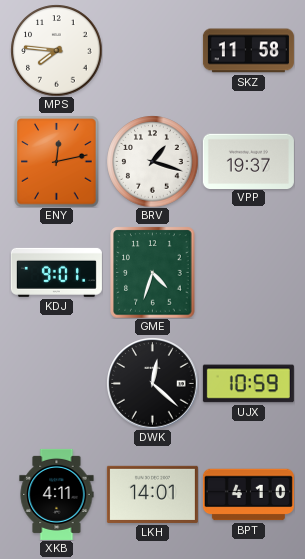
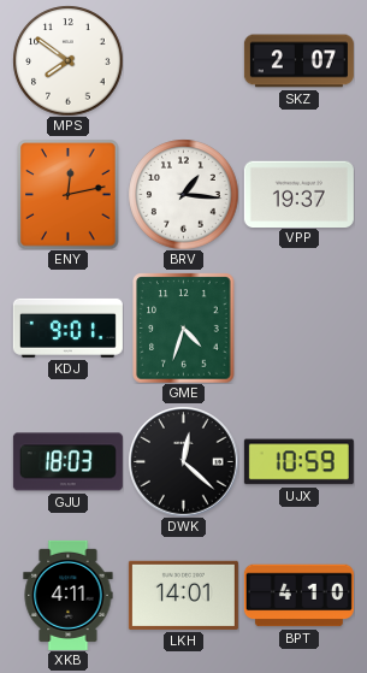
MPS: 7:46 -> 7:51 (67, 60)
SKZ: 11:58 -> 2:07 (298, 61)
BRV: 1:18 -> 1:16 (183, 194)
GJU: none -> 18:03 (67, 462)
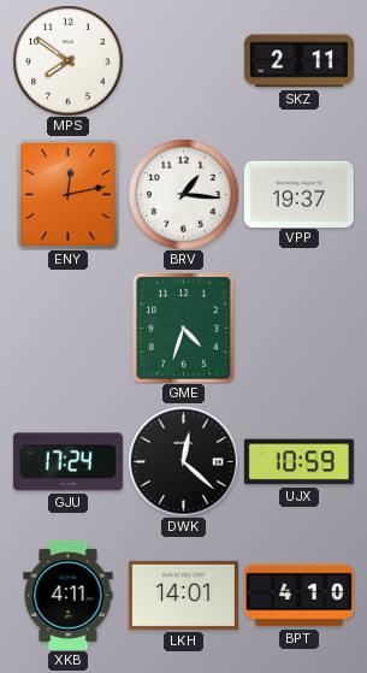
SKZ: 2:07 -> 2:11 (298, 61)
KDJ: 9:01 -> none (67, 327)
GJU: 18:03 -> 17:24 (67, 462)
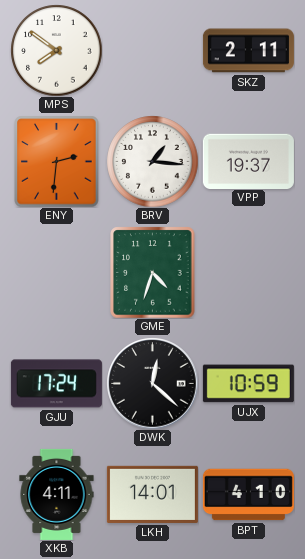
ENY: 12:13 -> 2:31 (57, 161)
